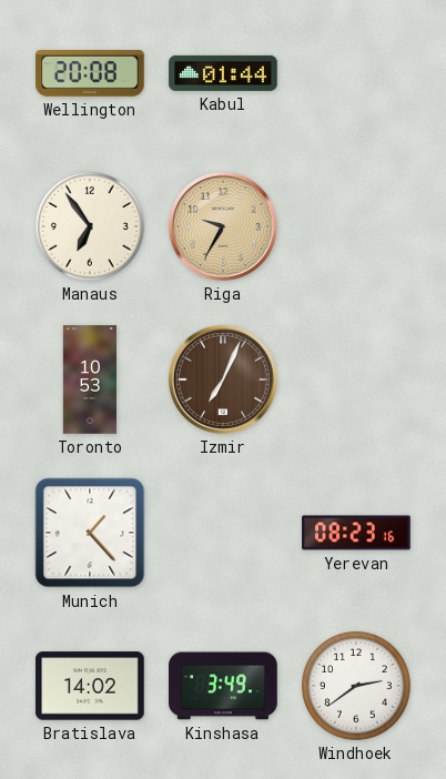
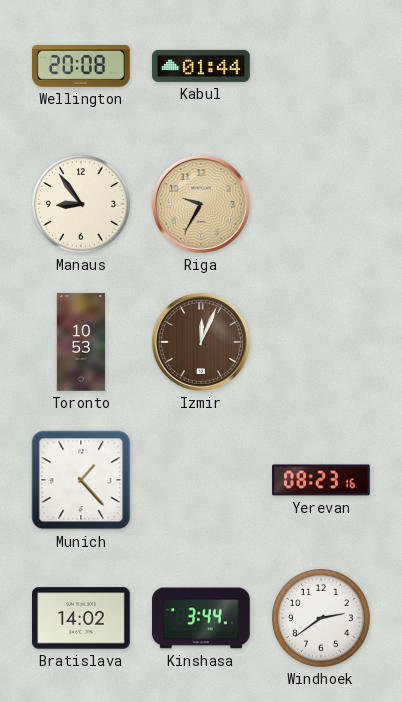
Manaus: 6:54 -> 8:54 (82, 205)
Izmir: 7:04 -> 12:04 (201, 342)
Kinshasa: 3:49 -> 3:44 (201, 618)
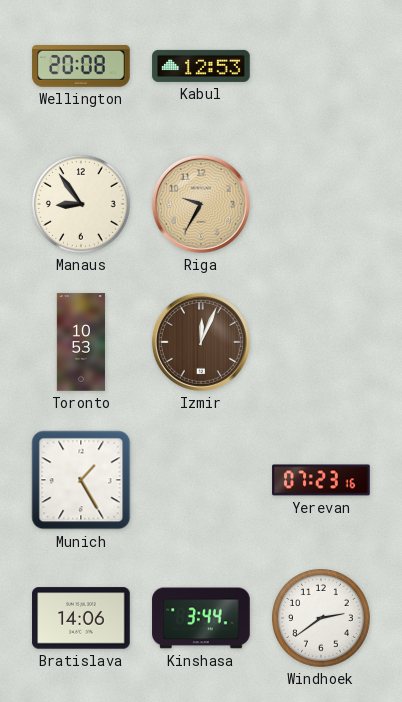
Kabul: 01:44 -> 12:53 (201, 66)
Munich: 1:23 -> 1:25 (81, 480)
Yerevan: 08:23 -> 07:23 (321, 480)
Bratislava: 14:02 -> 14:06 (81, 618)
